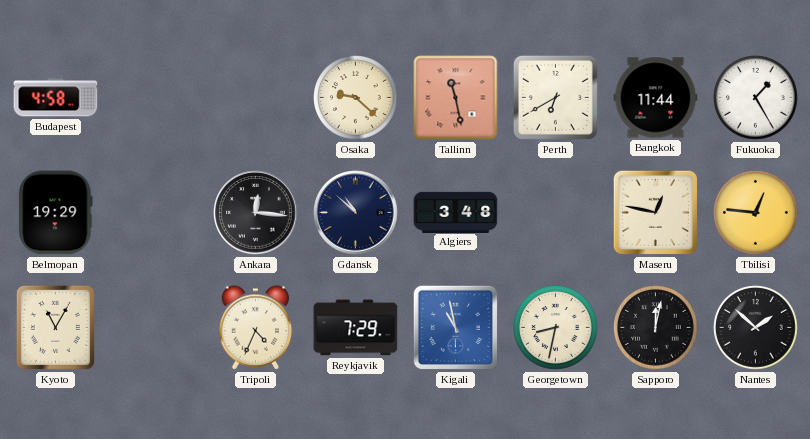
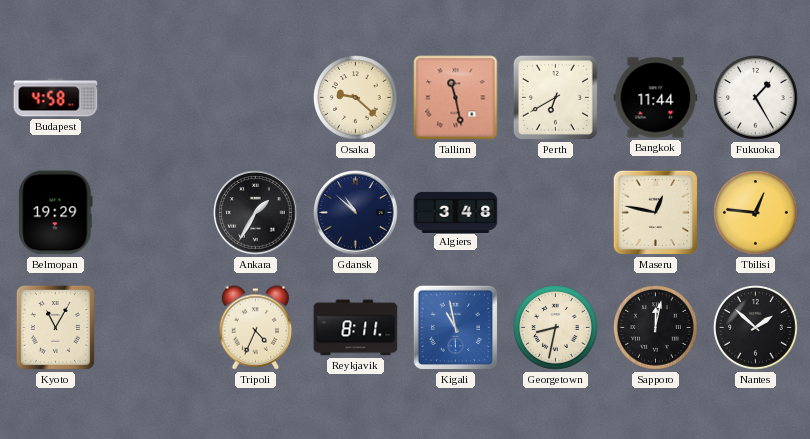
Ankara: 12:16 -> 1:35 (256, 213)
Reykjavik: 7:29 -> 8:11 (356, 328)
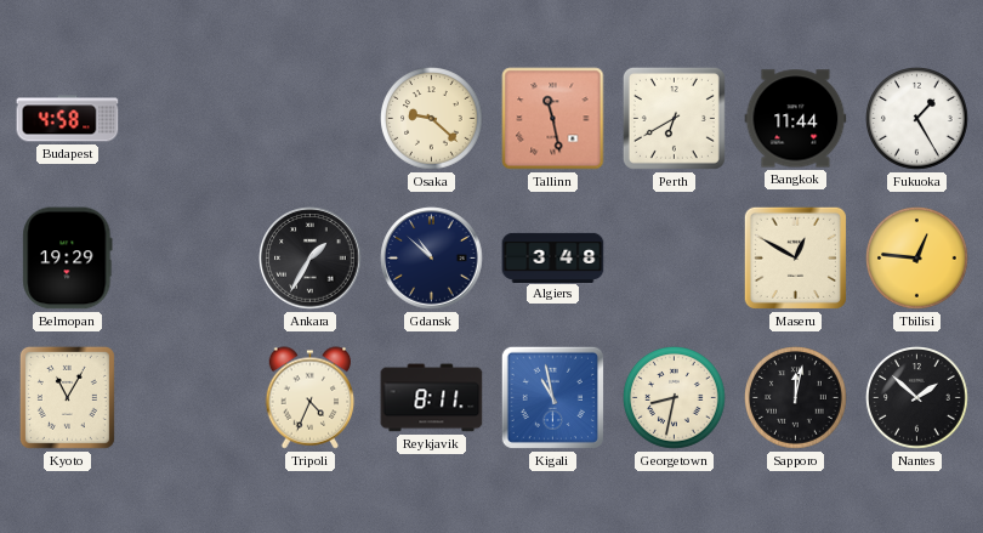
Maseru: 12:47 -> 12:50 (795, 257)
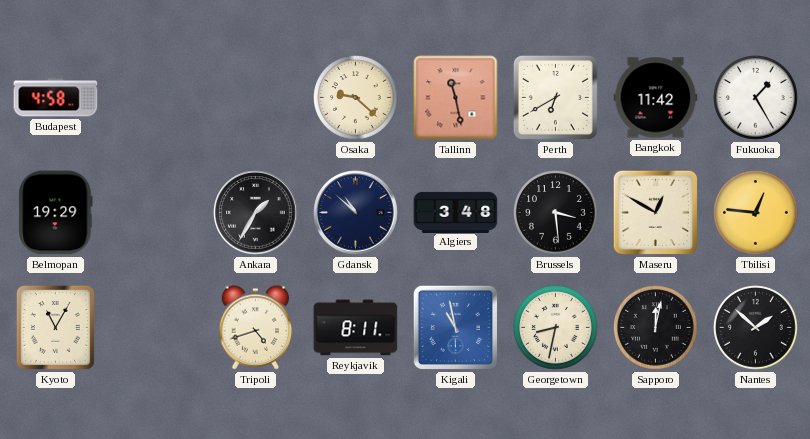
Bangkok: 11:44 -> 11:42 (656, 98)
Brussels: none -> 3:29 (556, 213)
Tripoli: 4:34 -> 4:42 (256, 328)
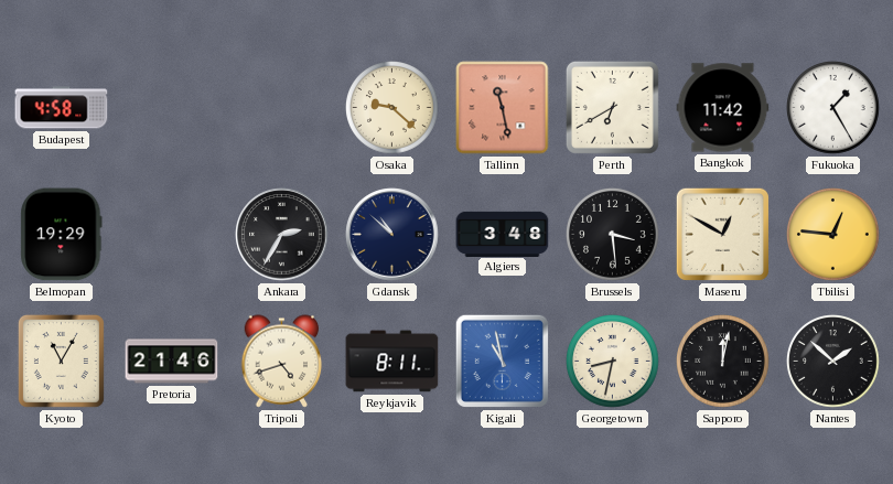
Ankara: 1:35 -> 2:35 (282, 235)
Pretoria: none -> 21:46 (172, 362)
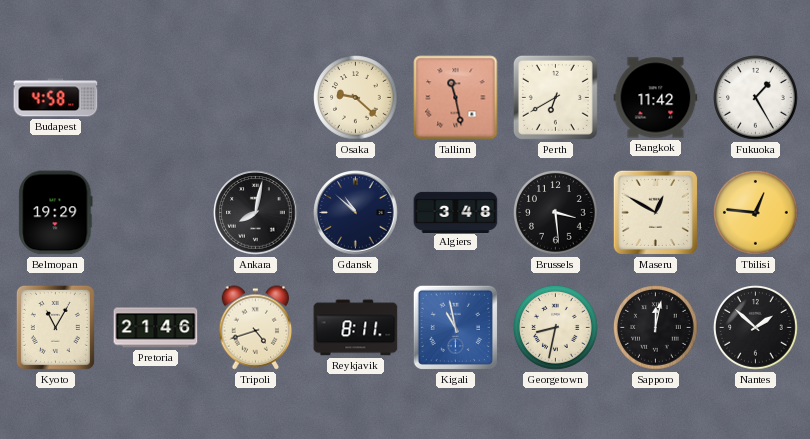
Ankara: 2:35 -> 8:02 (256, 213)
